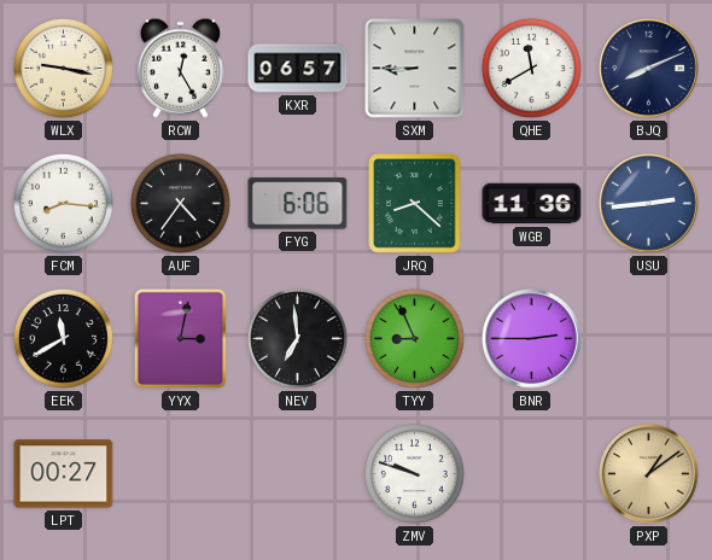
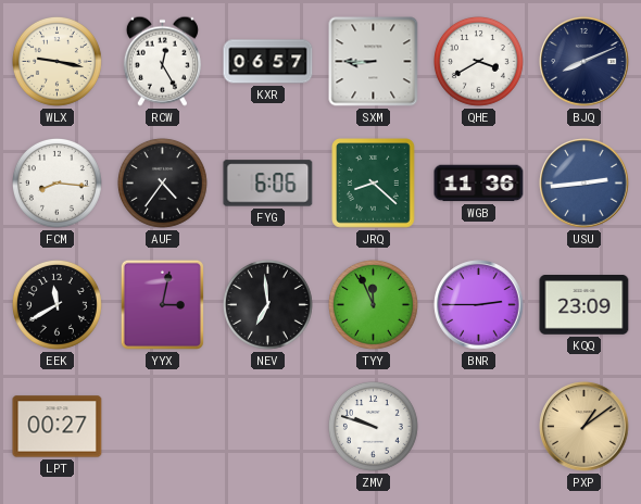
QHE: 11:40 -> 3:40 (478, 61)
TYY: 8:56 -> 11:56 (373, 304)
KQQ: none -> 23:09 (585, 305)
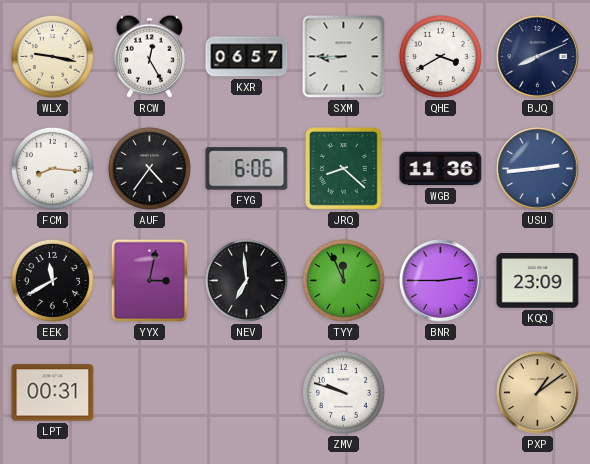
LPT: 00:27 -> 00:31 (53, 393)
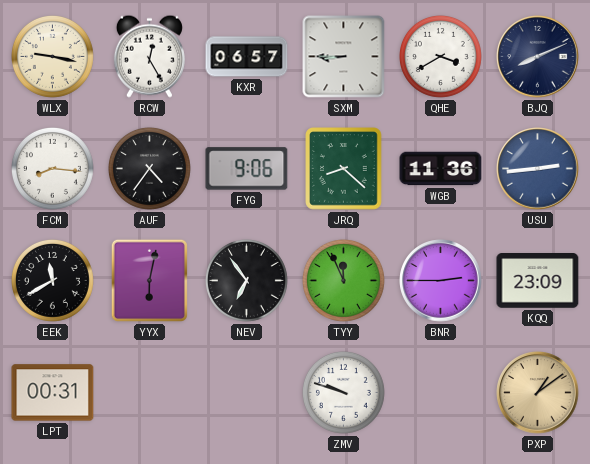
FYG: 6:06 -> 9:06 (247, 169)
YYX: 3:02 -> 6:02 (149, 280)
NEV: 6:59 -> 6:54 (246, 280)
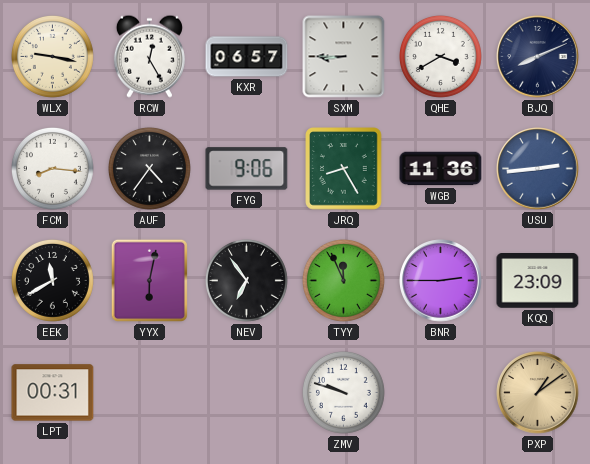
JRQ: 8:22 -> 8:25 (344, 169)
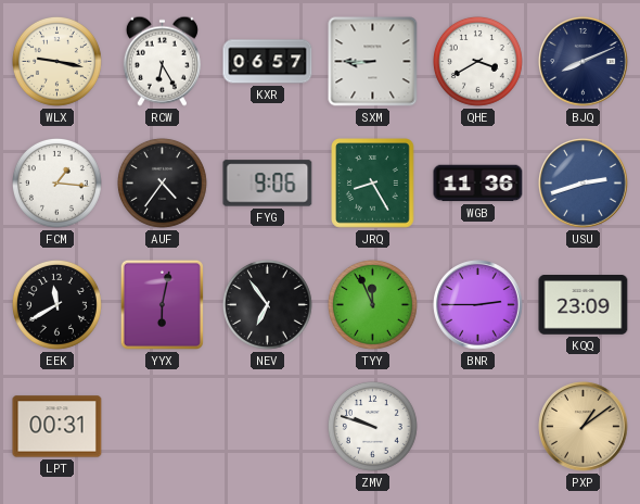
RCW: 12:25 -> 6:25 (162, 61)
FCM: 8:16 -> 1:16 (56, 182)
USU: 2:44 -> 2:42 (584, 184)
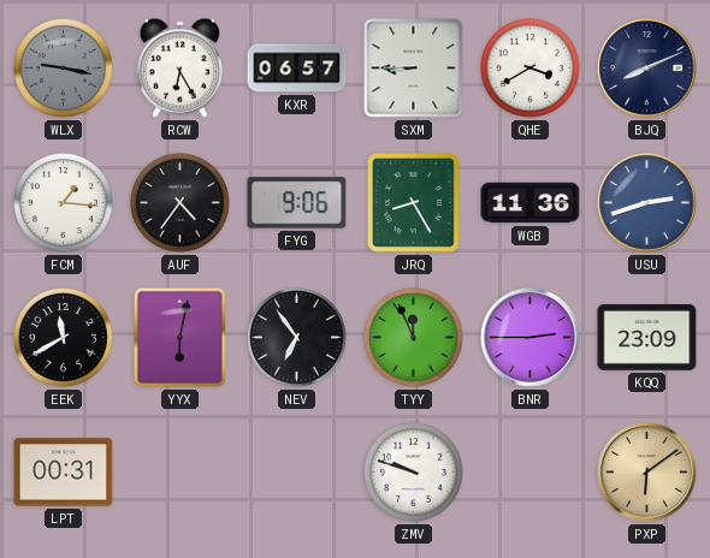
WLX dial: cream -> grey (63, 67)
PXP: 1:09 -> 6:09 (647, 473)
